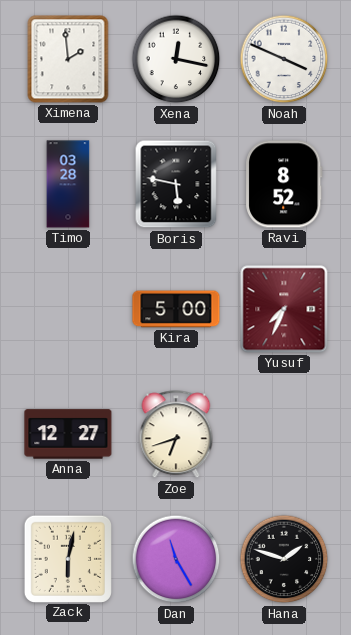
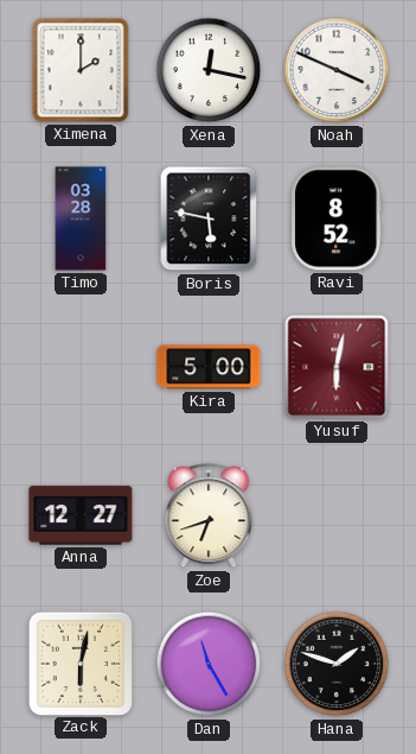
Ximena: 1:59 -> 2:00 (81, 70)
Yusuf: 7:34 -> 6:02 (337, 367)
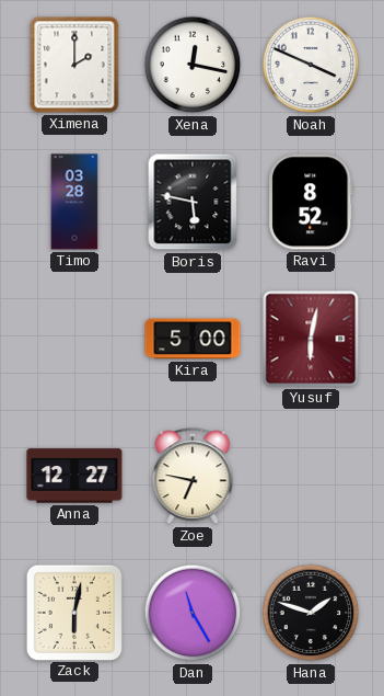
Zoe: 6:42 -> 6:47 (193, 477)
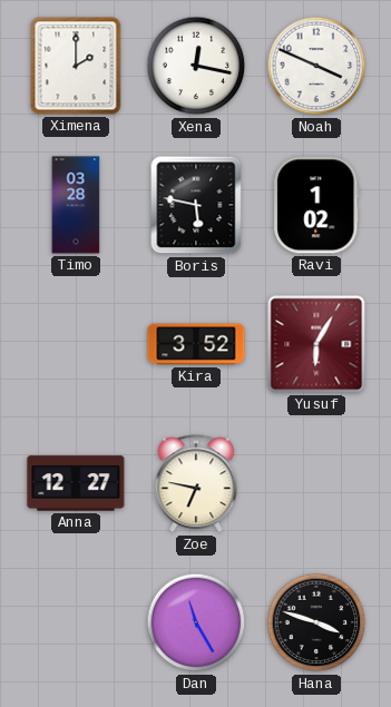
Ravi: 8:52 -> 1:02 (317, 205)
Kira: 5:00 -> 3:52 (196, 344)
Yusuf: 6:02 -> 6:05 (316, 344)
Zack: 6:02 -> none (73, 612)
Hana: 1:48 -> 3:48 (316, 622)
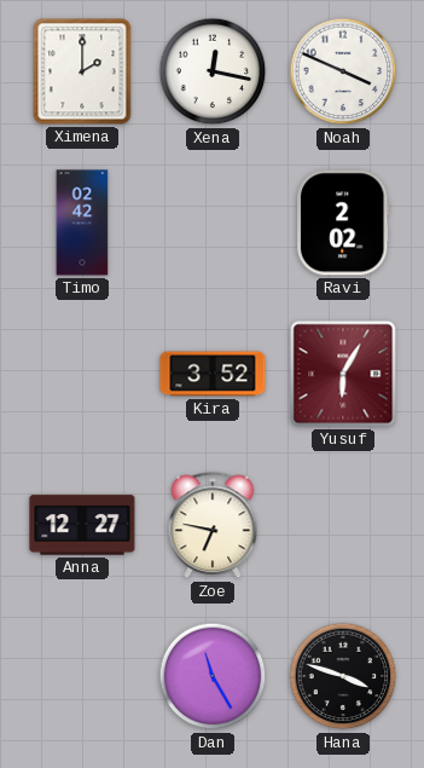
Timo: 03:28 -> 02:42 (82, 223)
Boris: 5:47 -> none (196, 205)
Ravi: 1:02 -> 2:02 (344, 223)
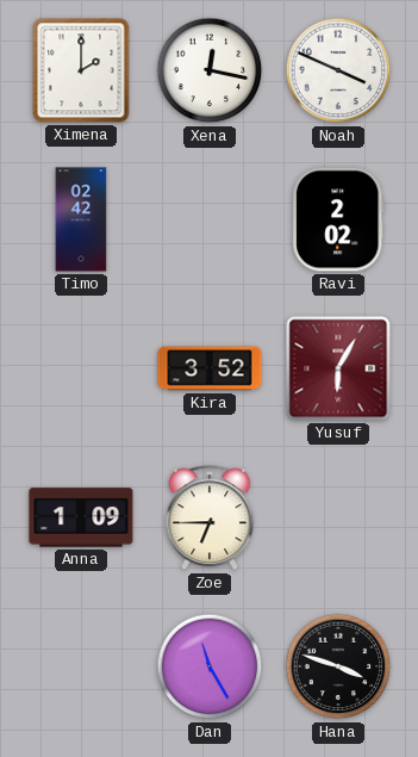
Anna: 12:27 -> 1:09 (81, 517)
Zoe: 6:47 -> 6:45 (210, 519)
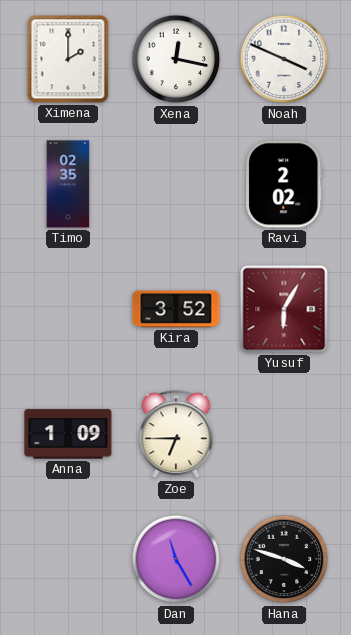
Timo: 02:42 -> 02:35 (68, 184)
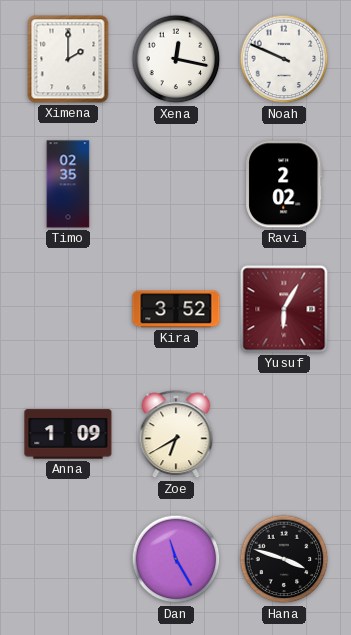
Noah: 3:49 -> 9:49 (284, 59)
Zoe: 6:45 -> 6:40 (176, 435)
